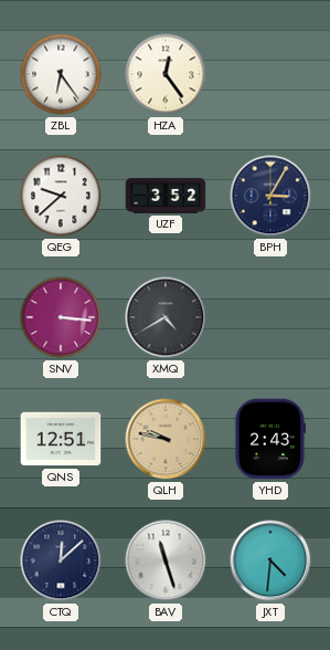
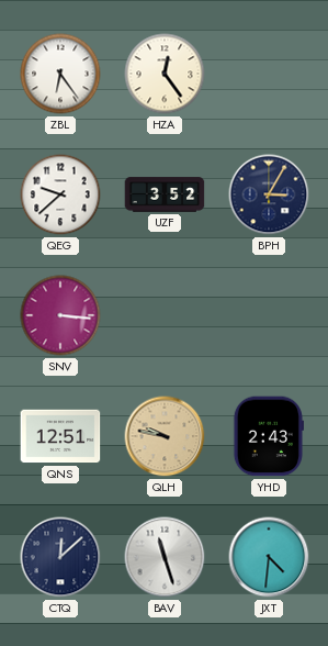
XMQ: 4:40 -> none (166, 317)
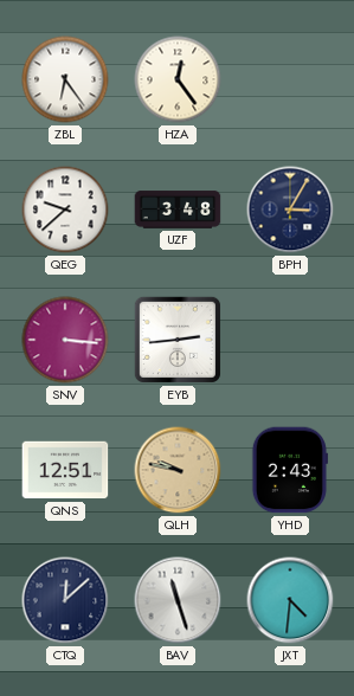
UZF: 3:52 -> 3:48 (178, 210)
EYB: none -> 2:44 (178, 340)
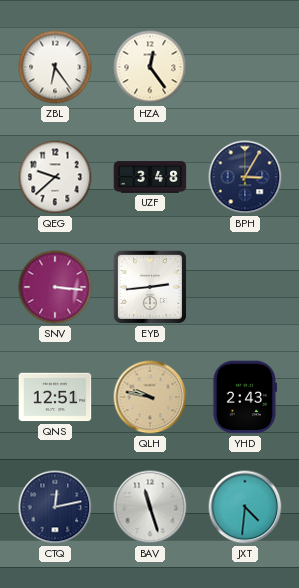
CTQ: 12:08 -> 12:13 (55, 507)
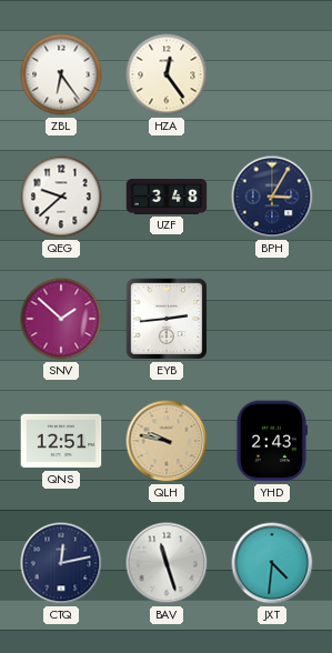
SNV: 3:16 -> 1:52 (61, 319)
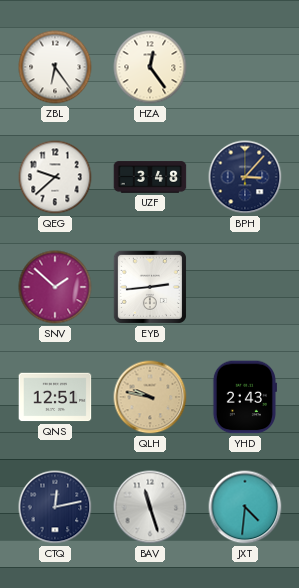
BPH: 3:05 -> 3:07 (245, 177)
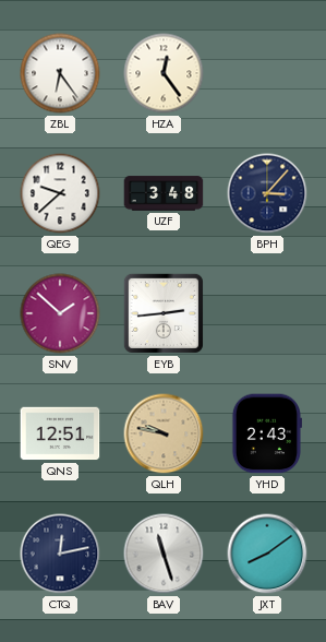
JXT: 4:31 -> 8:09 (267, 554)
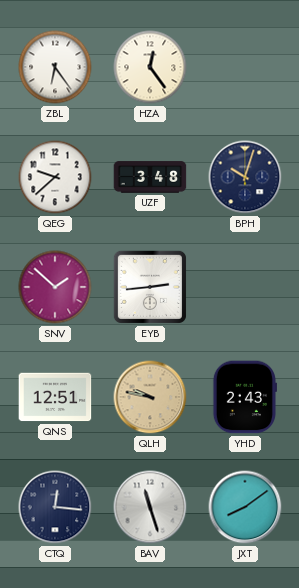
BPH: 3:07 -> 10:03 (245, 177)
CTQ: 12:13 -> 12:16 (55, 507)
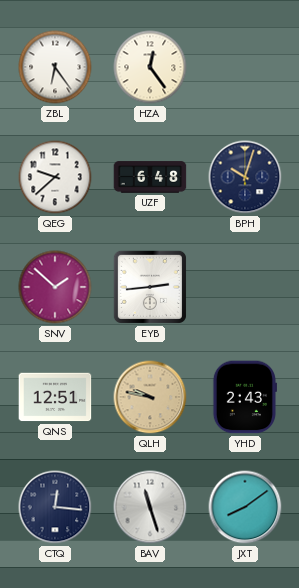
UZF: 3:48 -> 6:48 (150, 177)
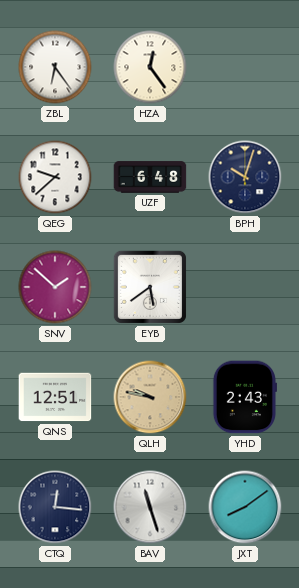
EYB: 2:44 -> 5:39 (150, 287)
